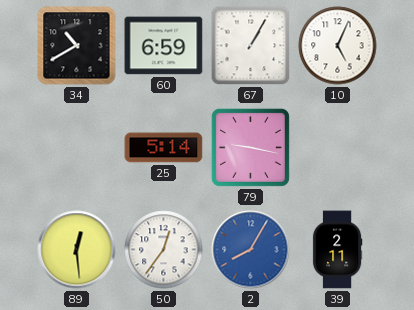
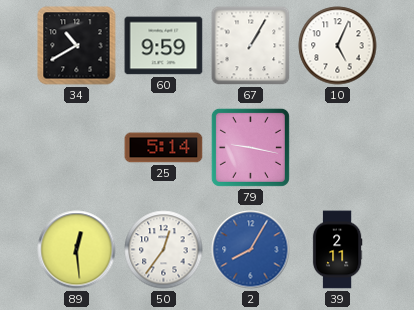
60: 6:59 -> 9:59 (164, 46)
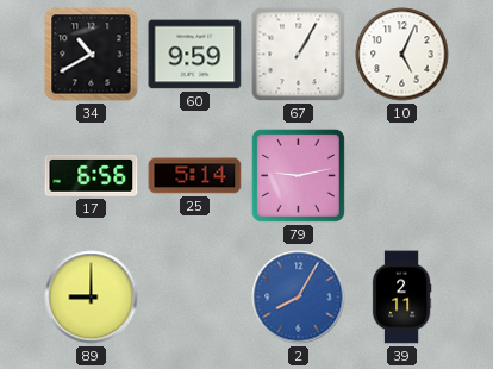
17: none -> 6:56 (92, 175)
79: 9:17 -> 9:13 (298, 175)
89: 12:29 -> 9:00 (92, 298)
50: 12:36 -> none (164, 250)
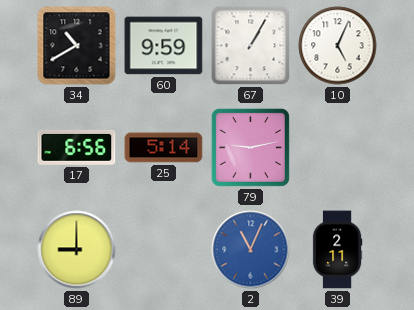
2: 8:05 -> 11:04 (251, 250)
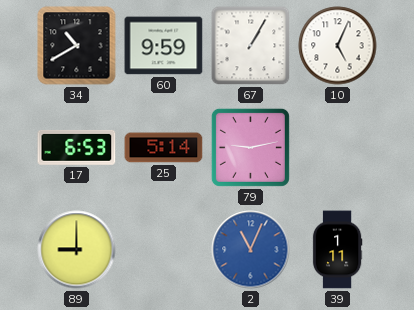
17: 6:56 -> 6:53 (77, 147)
39: 2:11 -> 1:11 (337, 250)
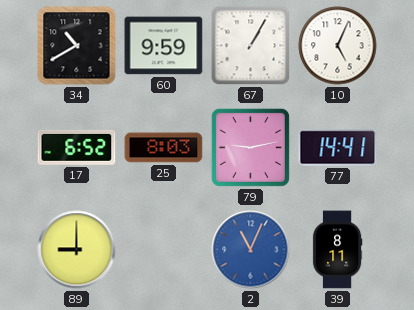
17: 6:53 -> 6:52 (77, 147)
25: 5:14 -> 8:03 (164, 148)
77: none -> 14:41 (338, 148)
39: 1:11 -> 8:11 (337, 250)
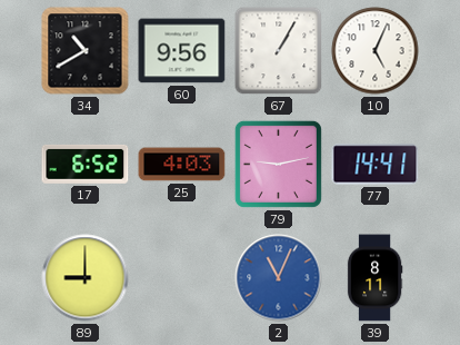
60: 9:59 -> 9:56 (182, 51)
25: 8:03 -> 4:03 (182, 165)
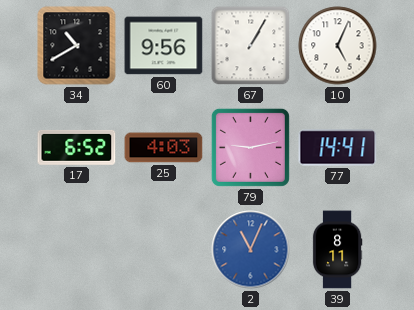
89: 9:00 -> none (86, 278)
